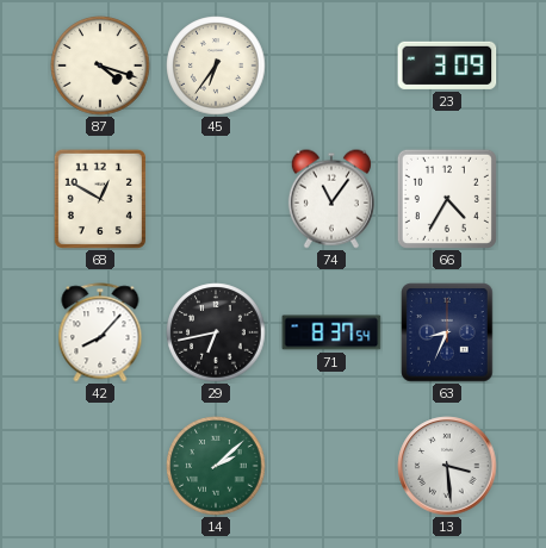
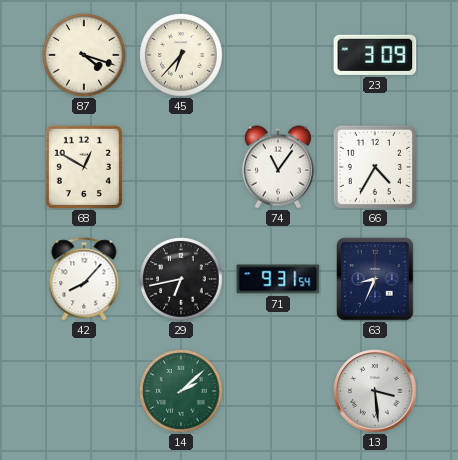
45: 6:36 -> 6:37 (181, 55)
71: 8:37 -> 9:31 (278, 279)
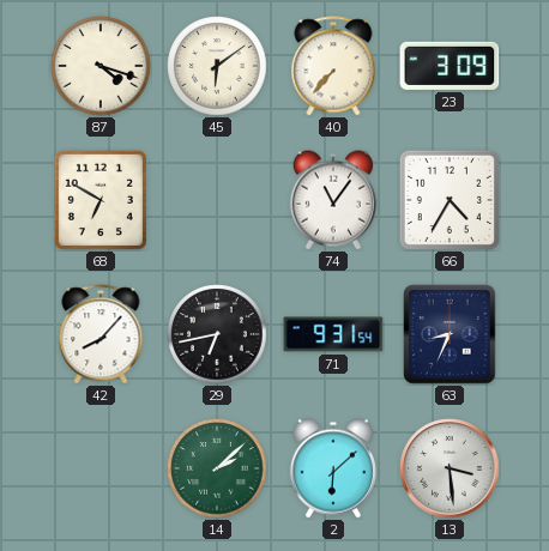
45: 6:37 -> 6:09 (217, 66)
40: none -> 7:37 (333, 66)
68: 12:50 -> 6:50 (101, 200)
2: none -> 6:08 (333, 468)
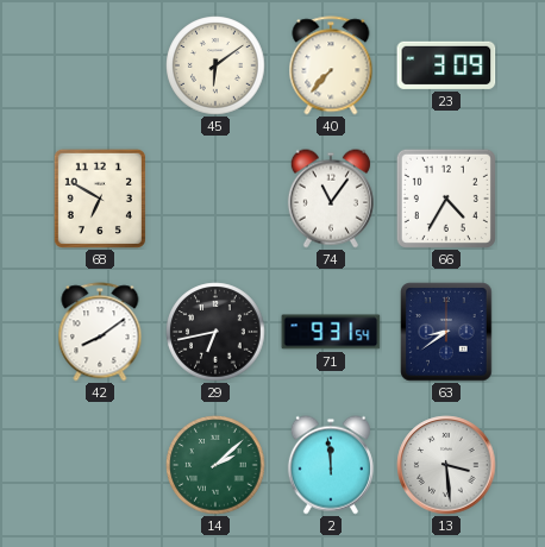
87: 4:18 -> none (101, 66)
42: 8:07 -> 8:09 (100, 332)
63: 8:34 -> 8:39 (446, 332)
2: 6:08 -> 11:59 (331, 465)
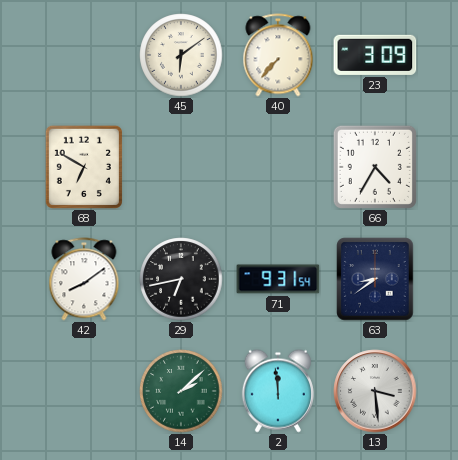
74: 11:06 -> none (331, 199)
